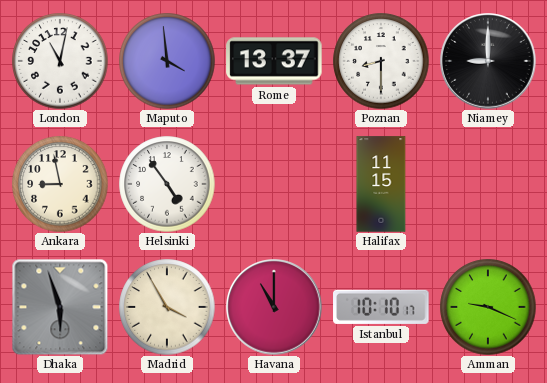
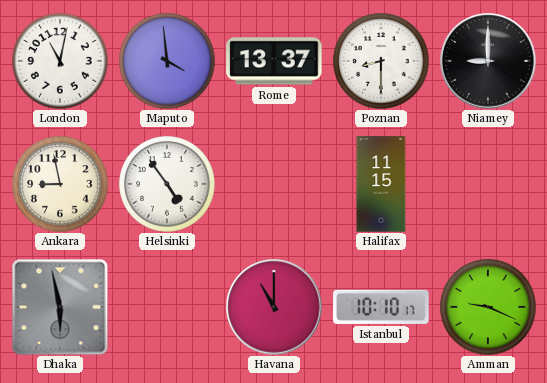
Dhaka: 5:57 -> 5:58 (60, 307)
Madrid: 3:55 -> none (167, 307)
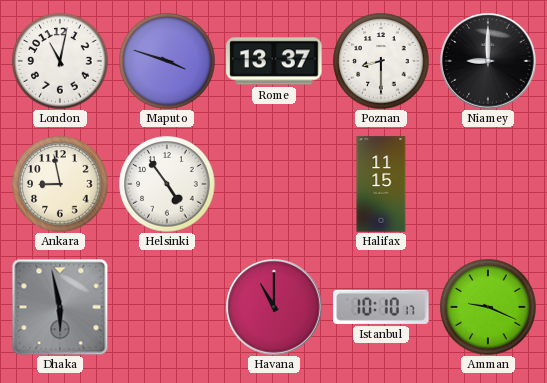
Maputo: 3:59 -> 3:48 (167, 61)
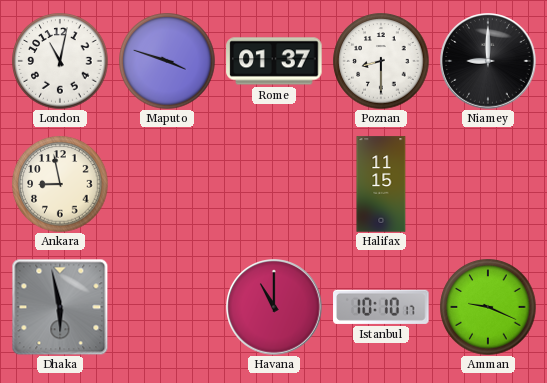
Rome: 13:37 -> 01:37 (274, 61)
Helsinki: 4:54 -> none (167, 184)
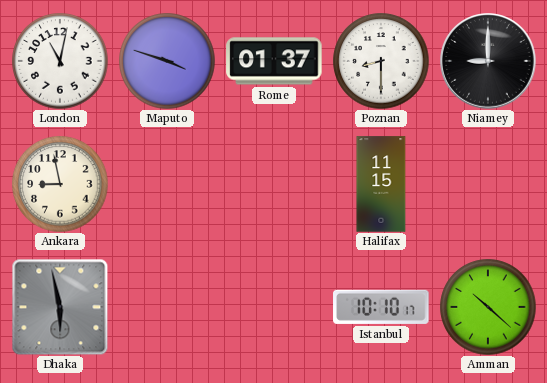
Havana: 11:00 -> none (274, 307)
Amman: 9:19 -> 10:22 (488, 307)
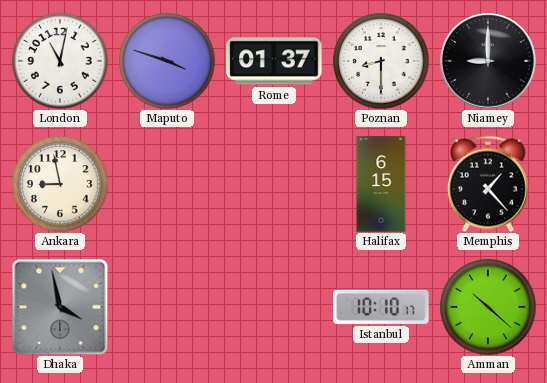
Halifax: 11:15 -> 6:15 (381, 184)
Memphis: none -> 1:23 (488, 184)
Dhaka: 5:58 -> 3:58 (60, 307)
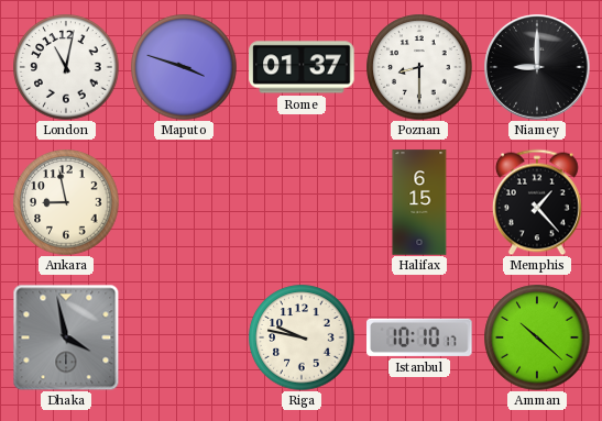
Riga: none -> 9:47 (302, 337)
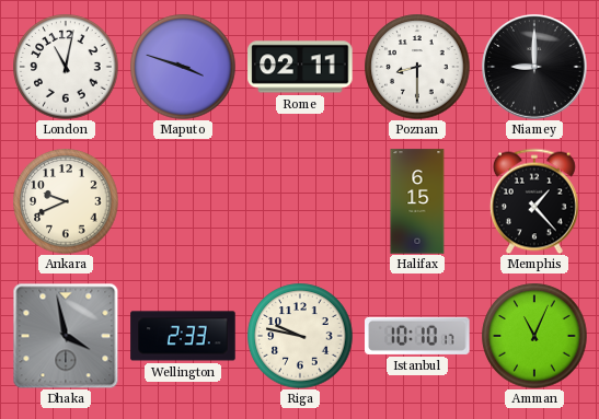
Rome: 01:37 -> 02:11 (300, 67)
Ankara: 8:58 -> 9:41 (66, 201)
Wellington: none -> 2:33 (183, 336)
Amman: 10:22 -> 11:04 (534, 336)
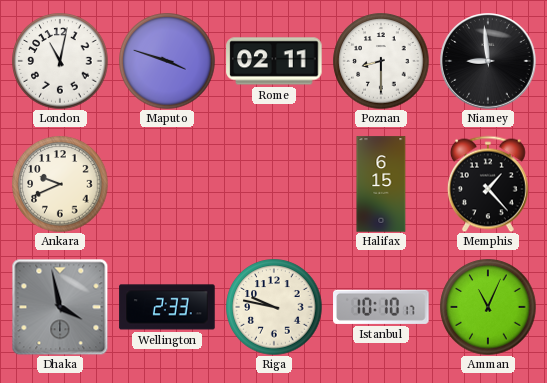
Niamey: 9:00 -> 8:59 (488, 61)
